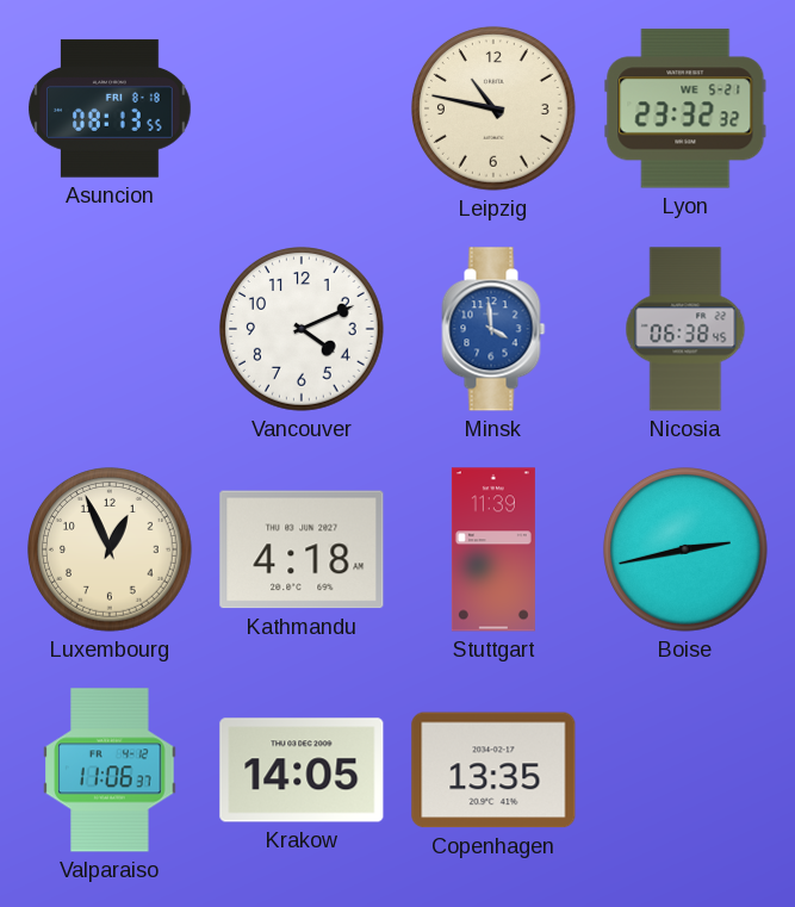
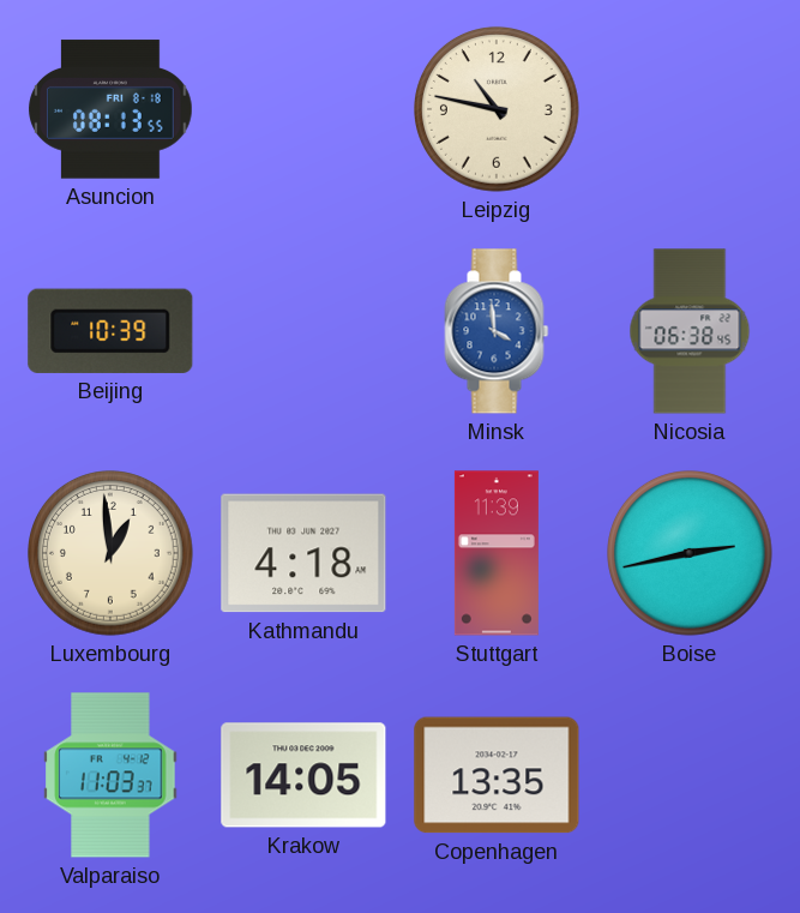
Lyon: 23:32 -> none (685, 108)
Beijing: none -> 10:39 (110, 331)
Vancouver: 4:11 -> none (303, 330)
Luxembourg: 12:56 -> 12:59 (112, 554)
Valparaiso: 11:06 -> 11:03 (110, 775)
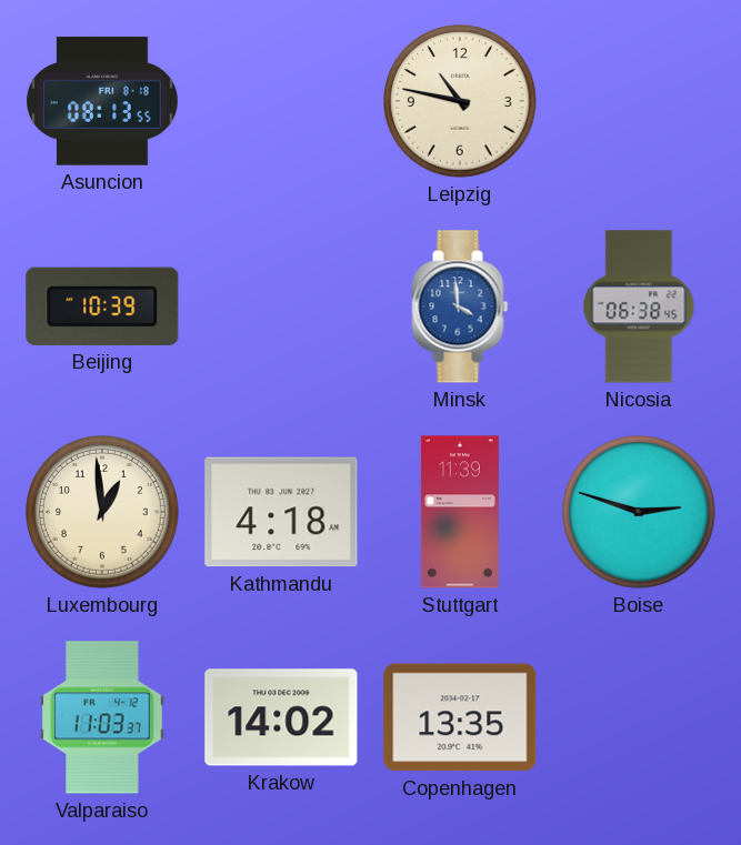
Boise: 2:43 -> 2:48 (640, 513)
Krakow: 14:05 -> 14:02 (281, 717)
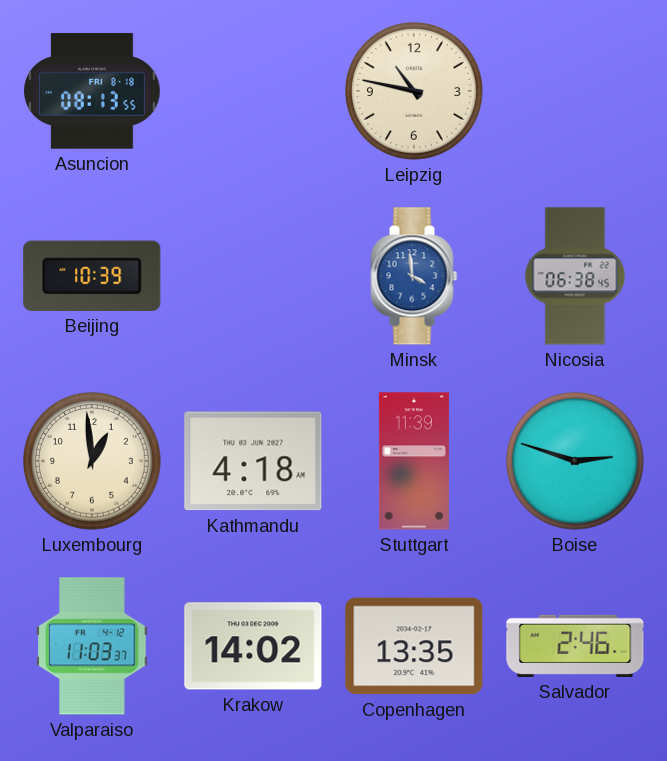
Salvador: none -> 2:46 (575, 646)
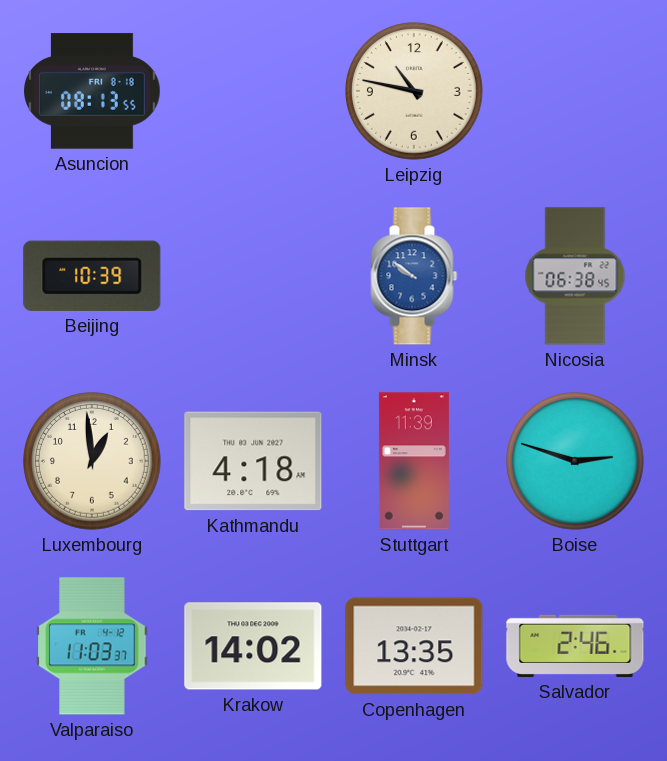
Minsk: 3:59 -> 9:51 (414, 276)
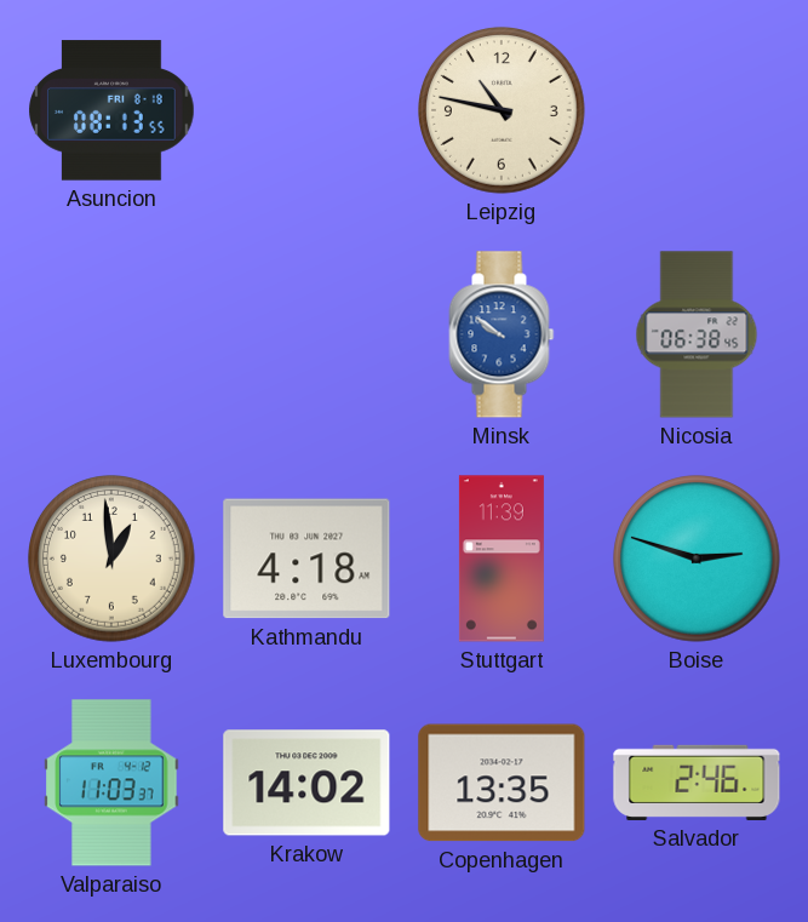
Beijing: 10:39 -> none (92, 276)
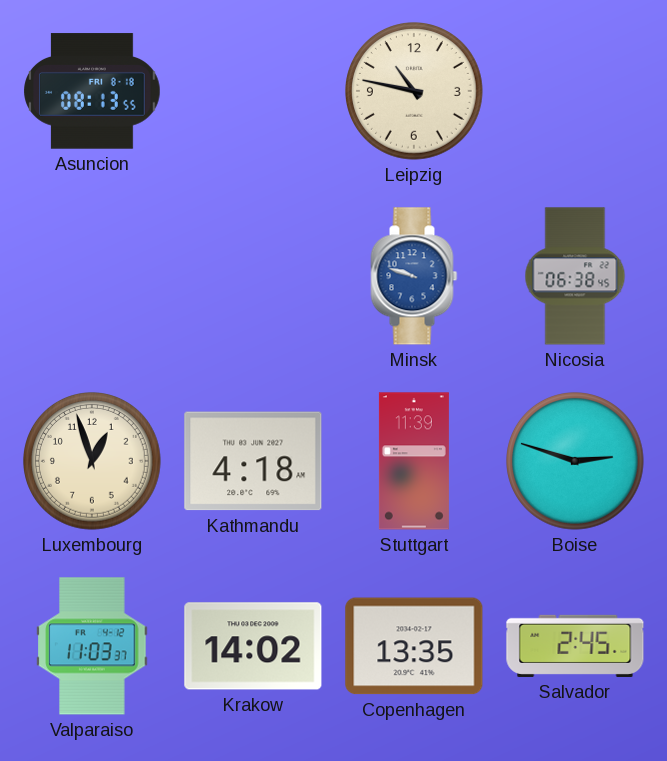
Minsk: 9:51 -> 9:48 (414, 276)
Luxembourg: 12:59 -> 12:57 (93, 462)
Salvador: 2:46 -> 2:45 (575, 646)
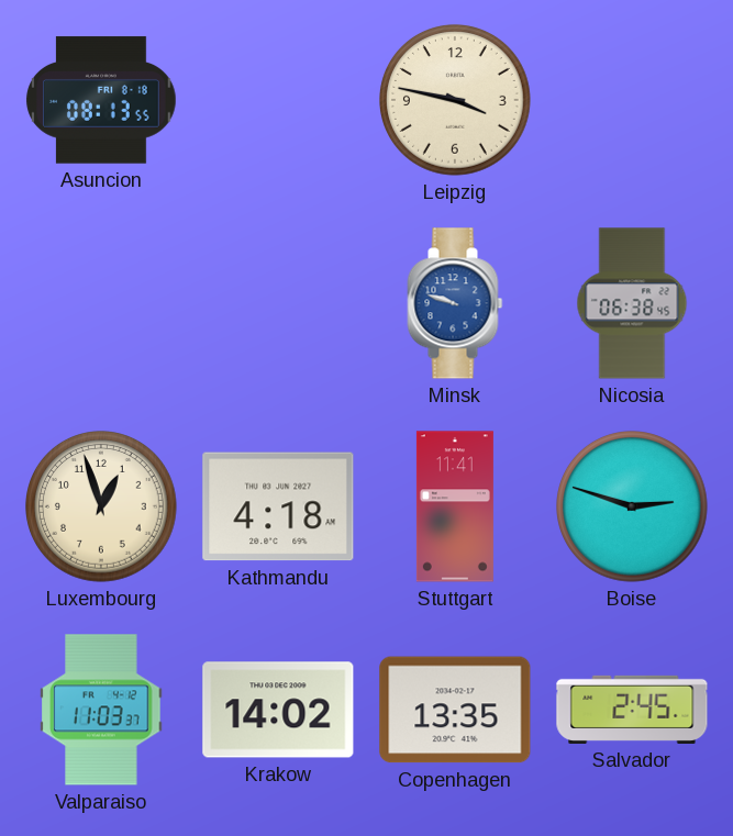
Leipzig: 10:47 -> 3:47 (456, 101)
Stuttgart: 11:39 -> 11:41 (455, 506)
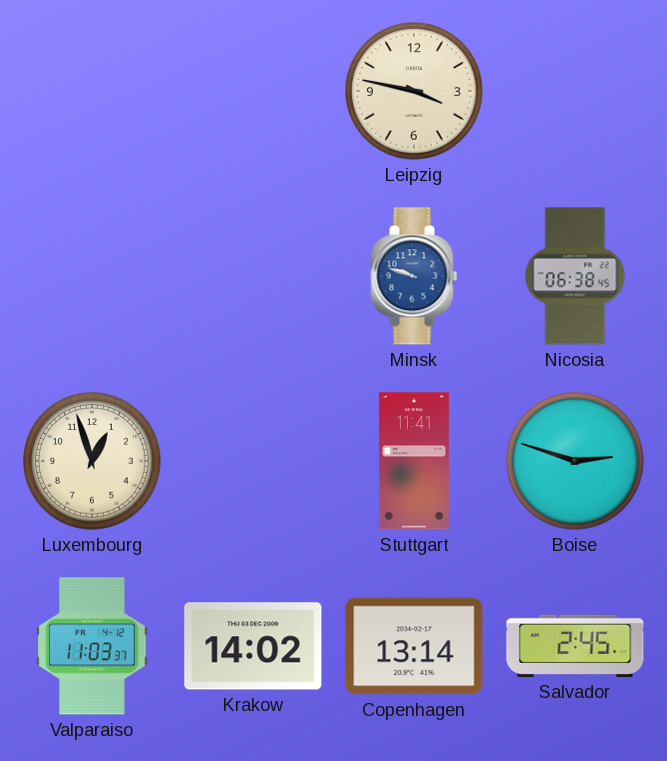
Asuncion: 08:13 -> none (101, 100)
Kathmandu: 4:18 -> none (278, 506)
Copenhagen: 13:35 -> 13:14 (414, 646)
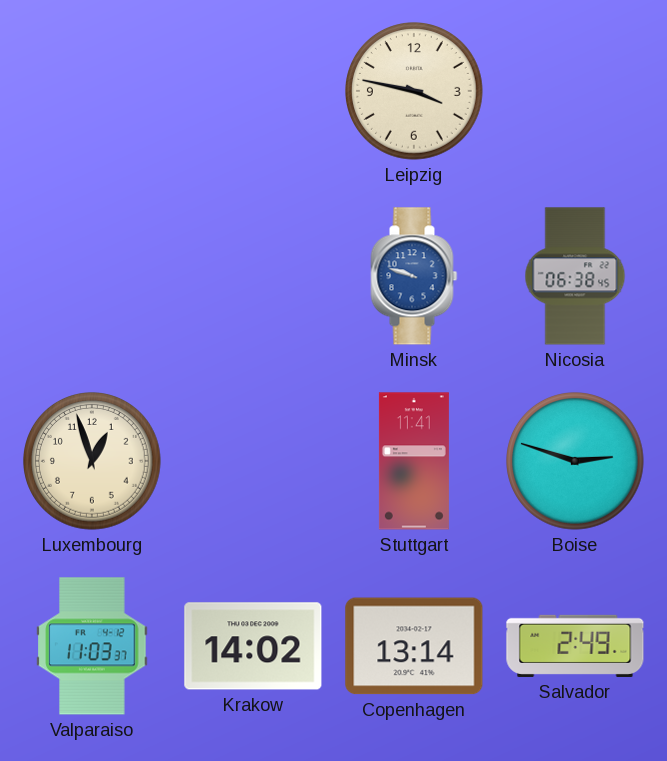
Salvador: 2:45 -> 2:49 (575, 646)
